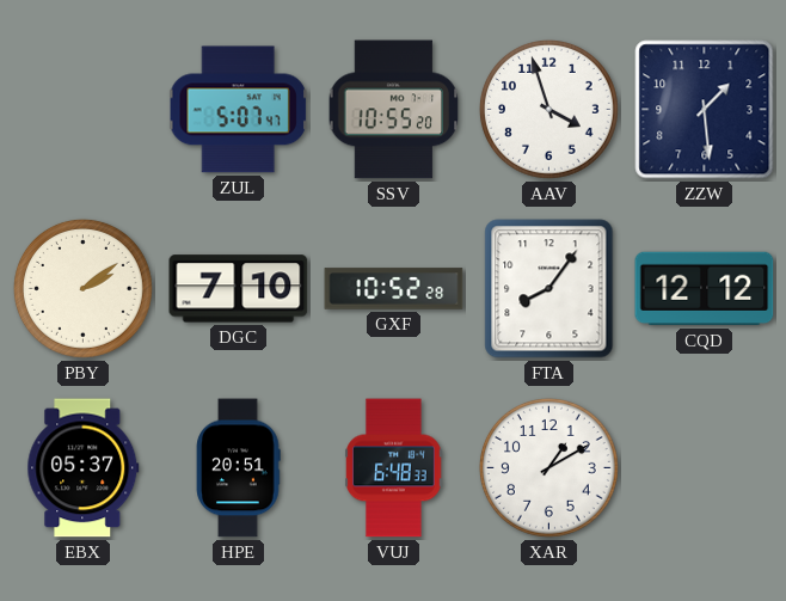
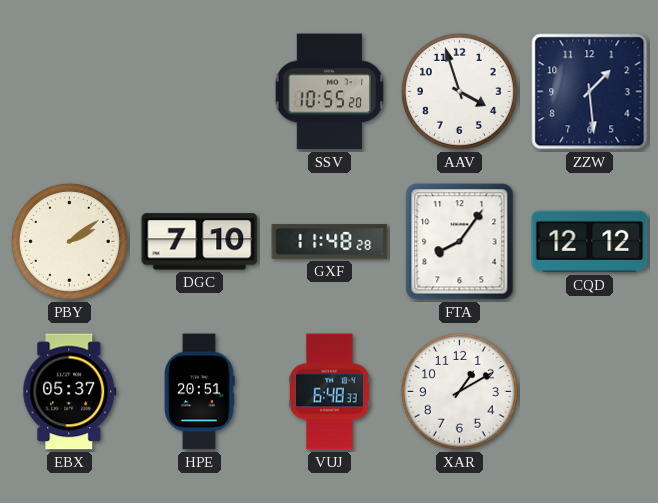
ZUL: 5:07 -> none (239, 110)
GXF: 10:52 -> 11:48 (330, 242)
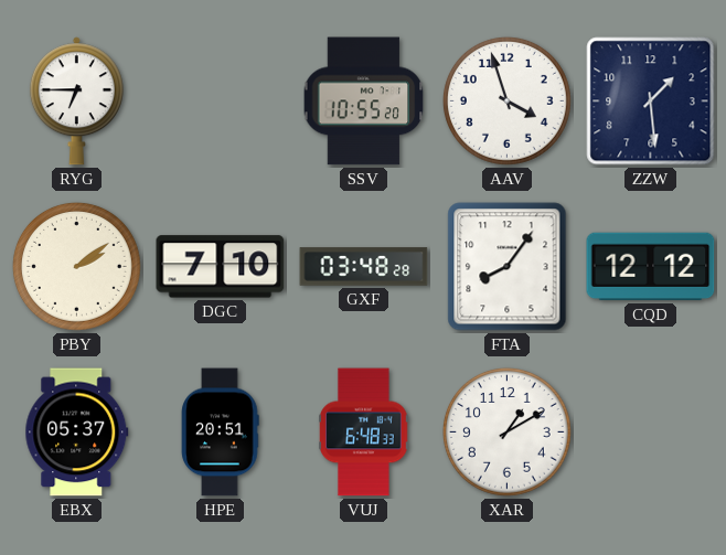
RYG: none -> 6:45 (76, 102)
GXF: 11:48 -> 03:48 (364, 267)
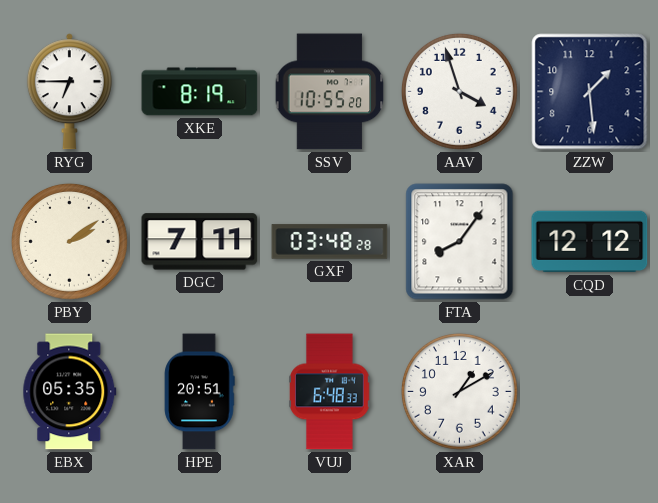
XKE: none -> 8:19 (200, 92)
DGC: 7:10 -> 7:11 (200, 242)
EBX: 05:37 -> 05:35 (70, 392)
